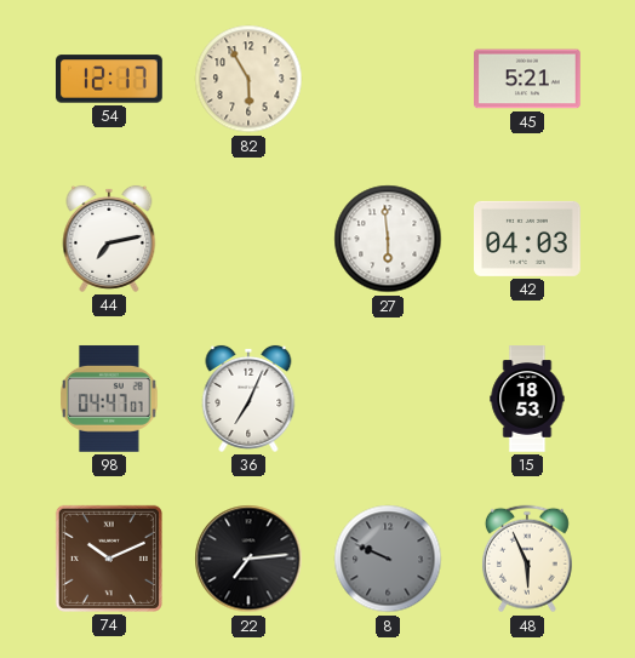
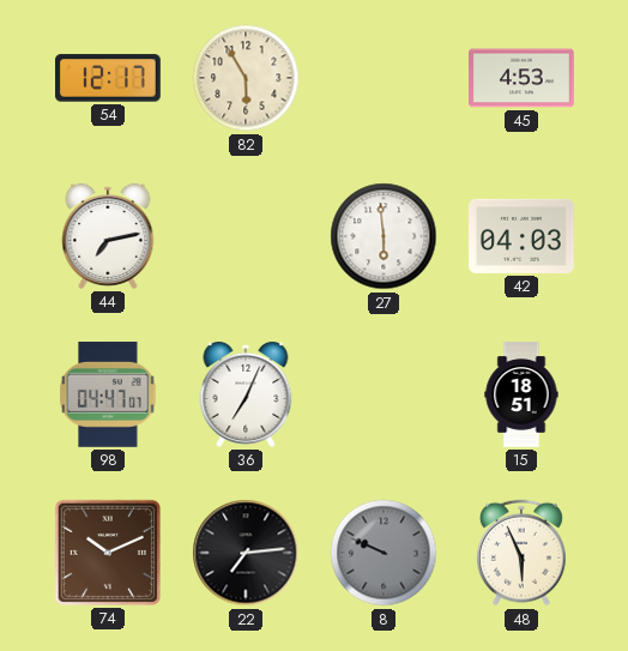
45: 5:21 -> 4:53 (523, 78)
15: 18:53 -> 18:51 (521, 394)
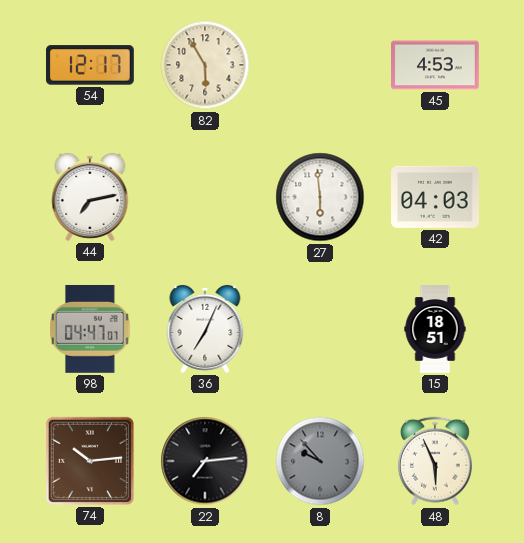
74: 10:11 -> 10:14 (90, 461)
8: 9:49 -> 9:53 (320, 461)
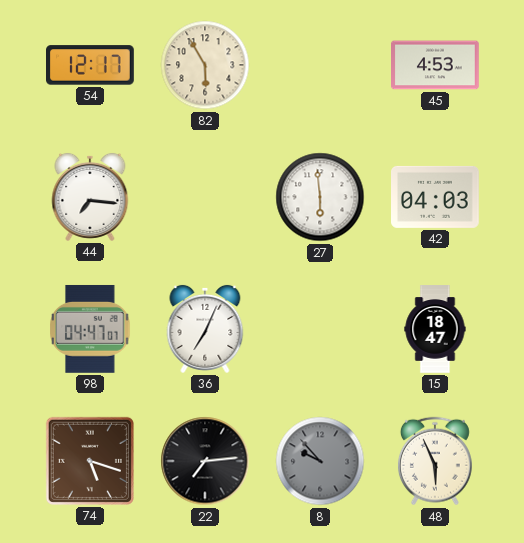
44: 7:13 -> 7:16 (90, 197)
15: 18:51 -> 18:47 (435, 329)
74: 10:14 -> 5:18 (90, 461)
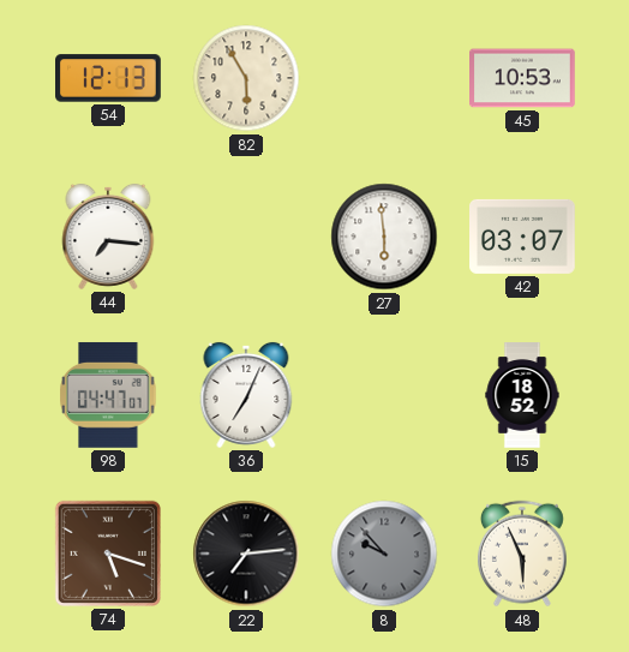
54: 12:17 -> 12:13 (109, 78)
45: 4:53 -> 10:53 (523, 78)
42: 04:03 -> 03:07 (523, 237)
15: 18:47 -> 18:52 (522, 395)
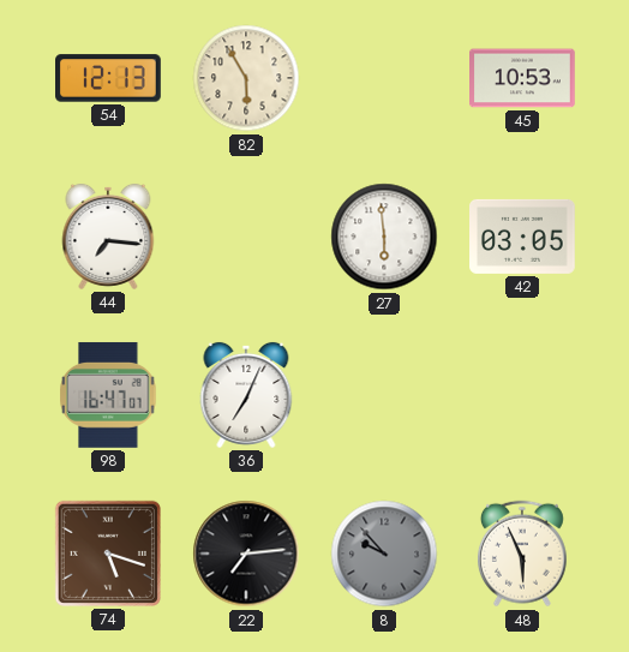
42: 03:07 -> 03:05 (523, 237)
98: 04:47 -> 16:47 (108, 395)
15: 18:52 -> none (522, 395)
